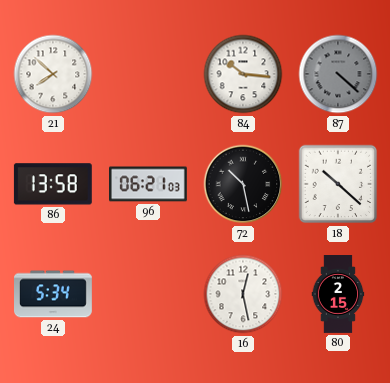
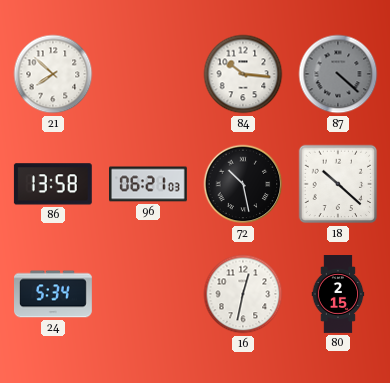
16: 12:28 -> 12:32 (243, 294)
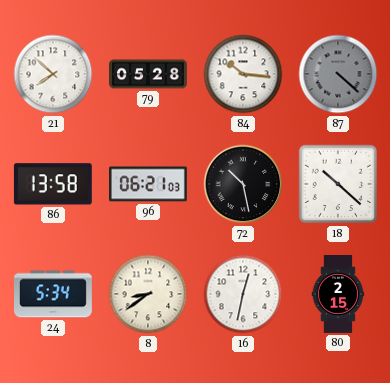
79: none -> 05:28 (149, 74)
8: none -> 8:39 (148, 294)
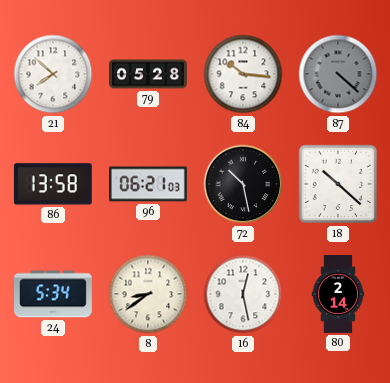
16: 12:32 -> 12:28 (243, 294)
80: 2:15 -> 2:14 (338, 295)
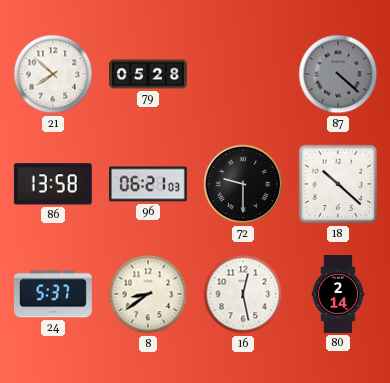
84: 10:16 -> none (243, 74)
72: 10:28 -> 9:30 (243, 184)
24: 5:34 -> 5:37 (54, 294)
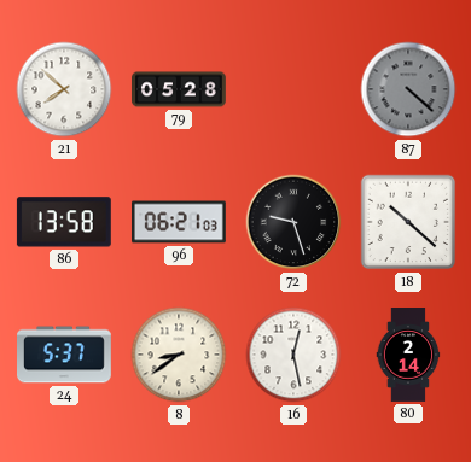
72: 9:30 -> 9:27 (293, 222)
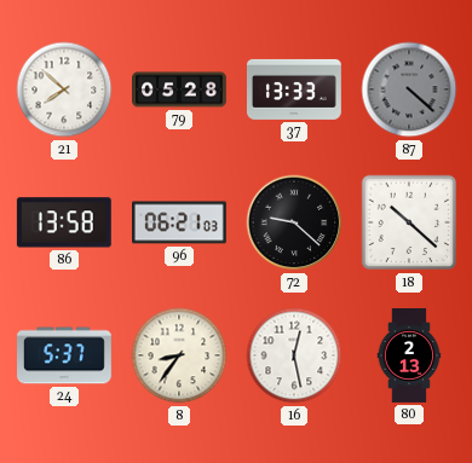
37: none -> 13:33 (294, 89)
72: 9:27 -> 9:22 (294, 222)
8: 8:39 -> 8:36 (179, 355)
80: 2:14 -> 2:13 (409, 357)
